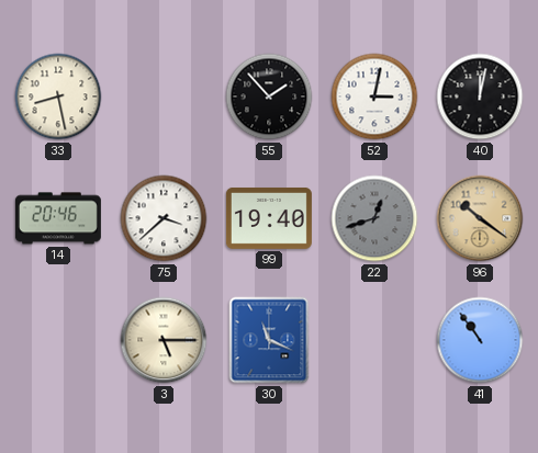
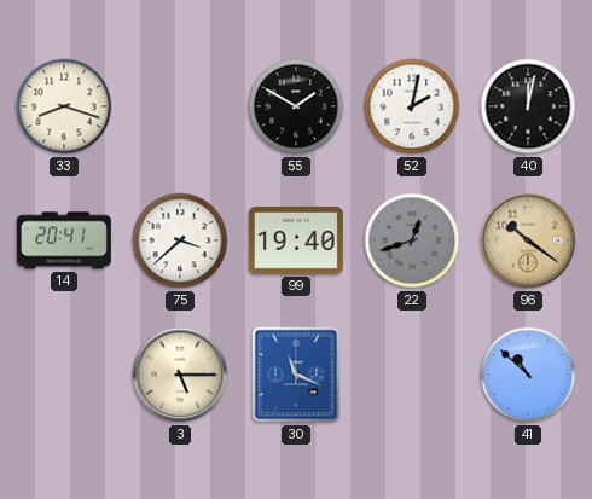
33: 8:28 -> 8:18 (64, 106)
55: 1:53 -> 1:50 (296, 106)
52: 3:02 -> 2:02 (412, 106)
14: 20:46 -> 20:41 (64, 240)
41: 10:54 -> 10:52 (528, 375)
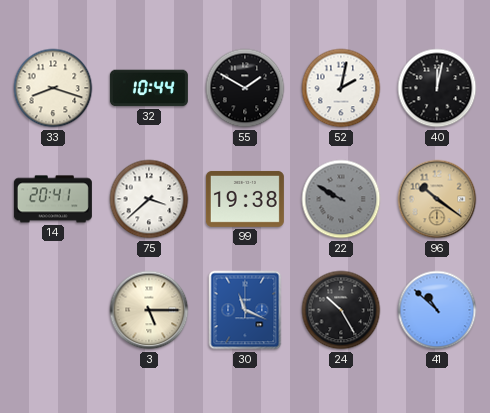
32: none -> 10:44 (149, 88)
99: 19:40 -> 19:38 (245, 199)
22: 12:42 -> 9:50 (341, 199)
24: none -> 10:25 (341, 310)
